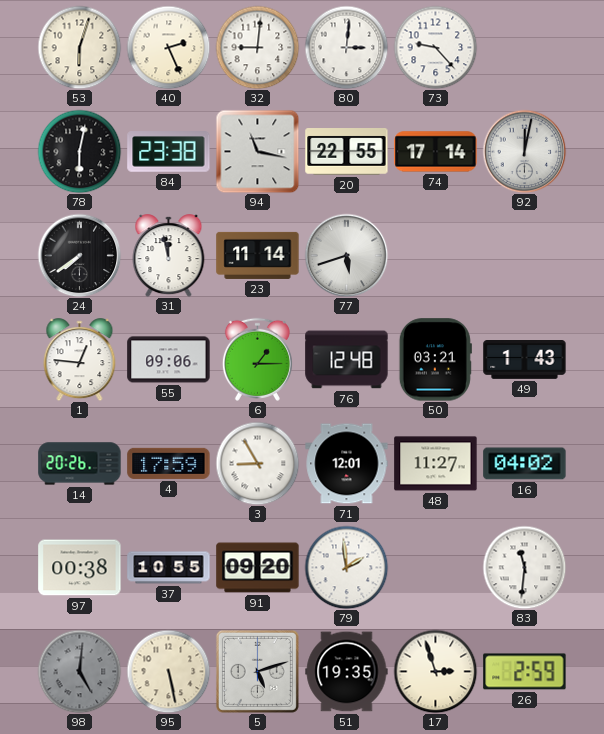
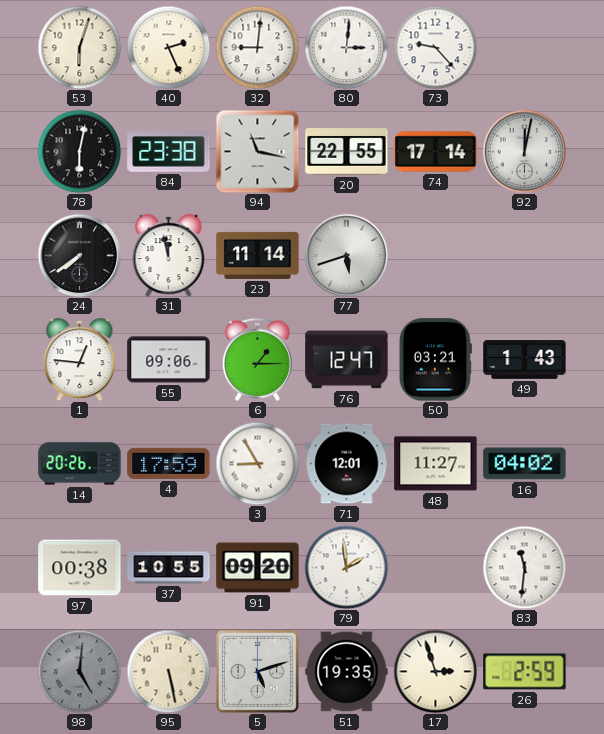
76: 12:48 -> 12:47 (347, 360)
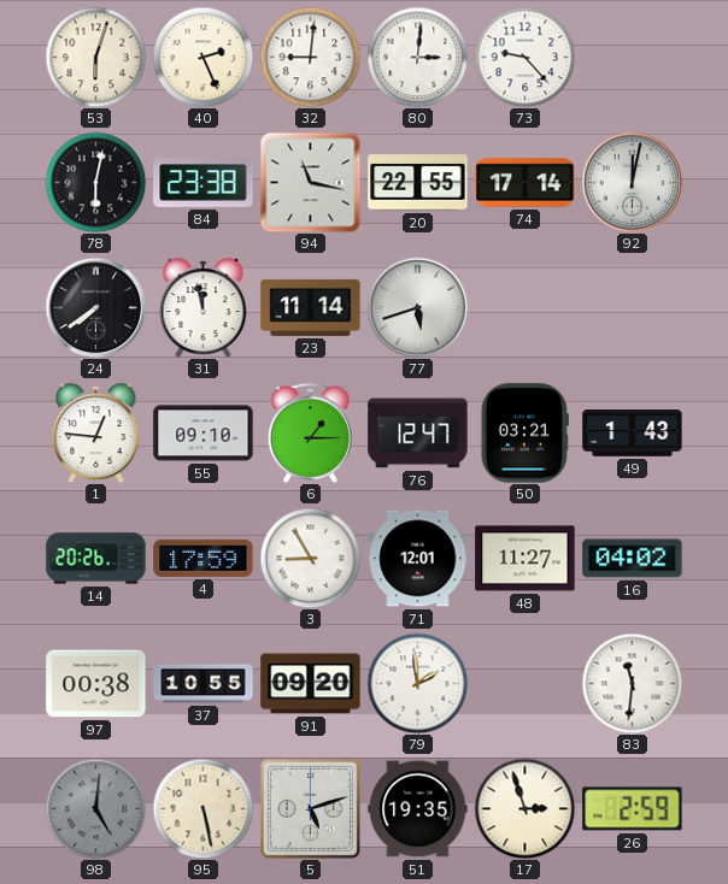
55: 09:06 -> 09:10 (204, 434)
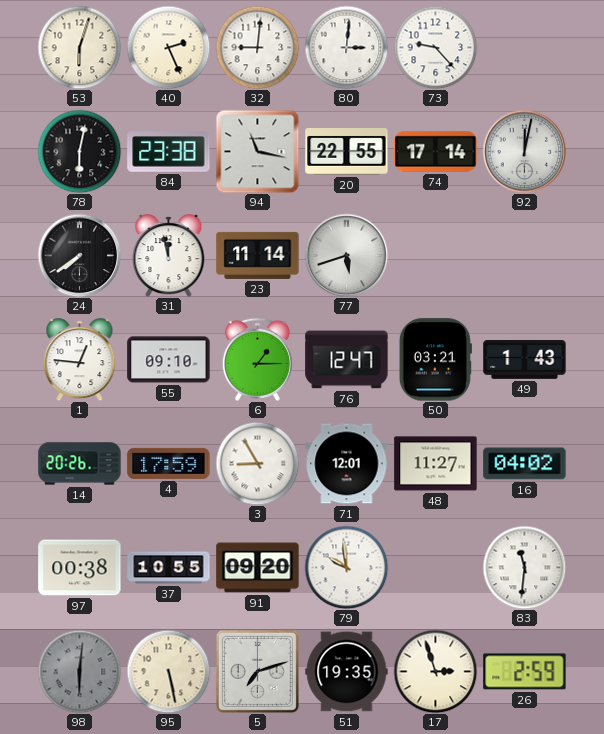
79: 1:59 -> 9:59 (346, 567)
98: 5:01 -> 6:01 (79, 671)
5: 5:12 -> 7:12 (257, 671)
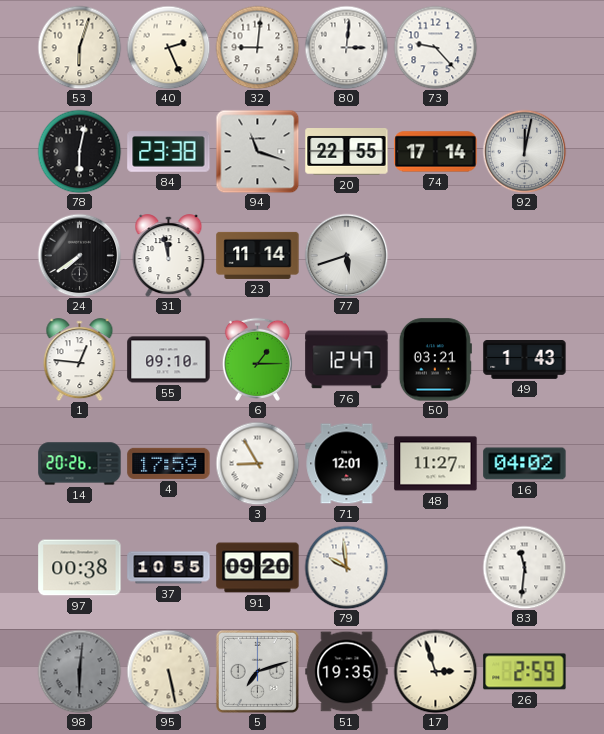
94: 11:17 -> 11:18 (257, 151)
